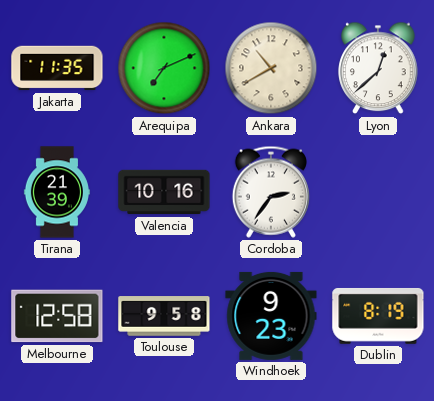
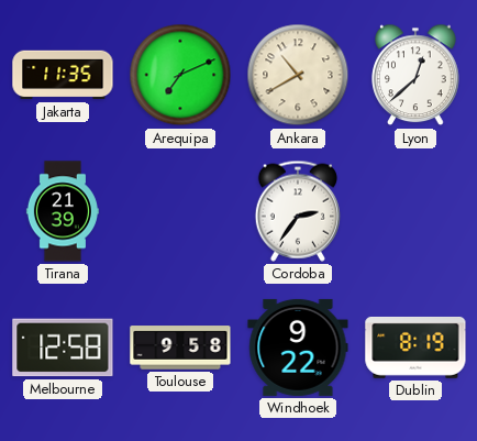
Valencia: 10:16 -> none (164, 192)
Windhoek: 9:23 -> 9:22 (298, 348)
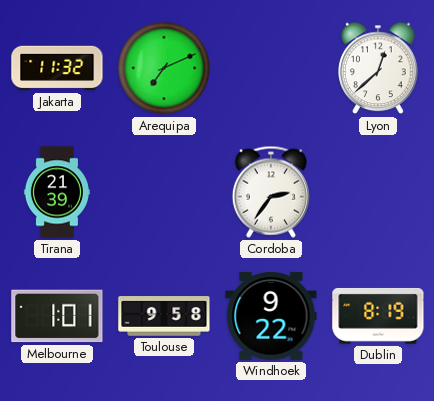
Jakarta: 11:35 -> 11:32 (57, 68)
Ankara: 10:40 -> none (298, 75)
Melbourne: 12:58 -> 1:01 (57, 316)
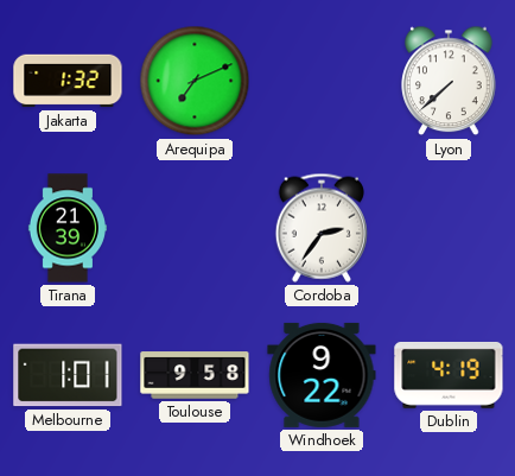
Jakarta: 11:32 -> 1:32 (68, 81)
Lyon: 12:38 -> 7:38 (449, 81)
Dublin: 8:19 -> 4:19 (449, 375)
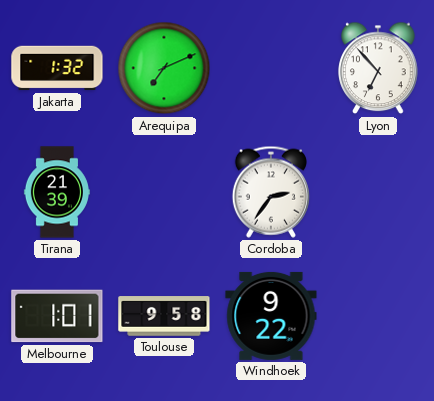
Lyon: 7:38 -> 6:53 (378, 68)
Dublin: 4:19 -> none (449, 375)
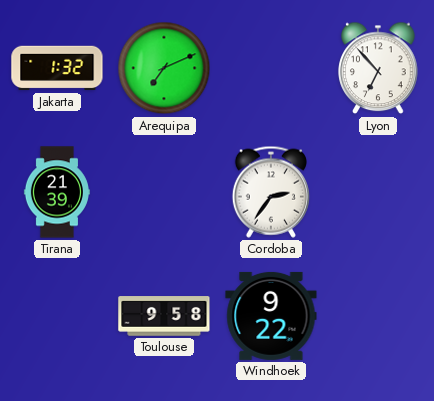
Melbourne: 1:01 -> none (57, 316)
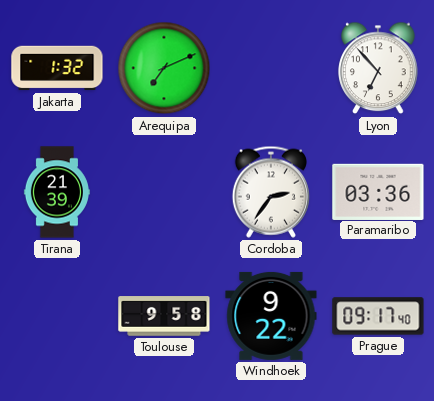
Paramaribo: none -> 03:36 (378, 191)
Prague: none -> 09:17 (378, 316)
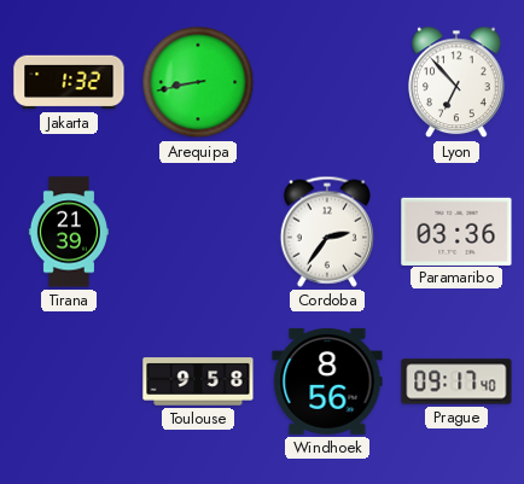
Arequipa: 7:11 -> 8:43 (198, 82)
Windhoek: 9:22 -> 8:56 (327, 381)
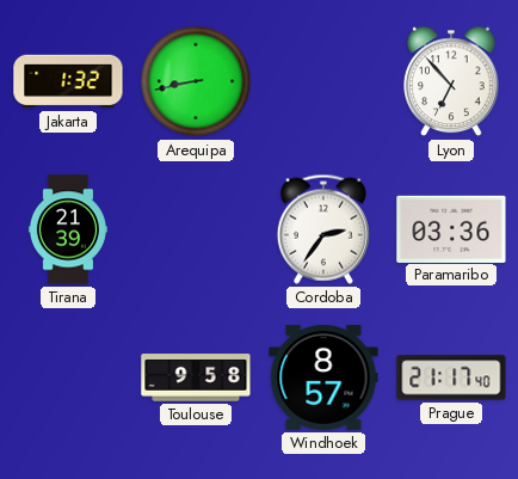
Windhoek: 8:56 -> 8:57 (323, 377)
Prague: 09:17 -> 21:17 (451, 377)
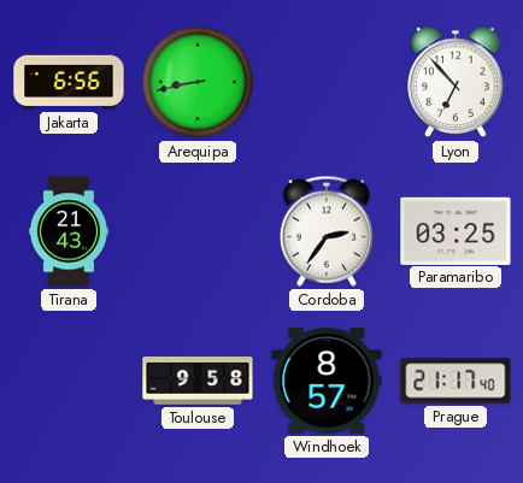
Jakarta: 1:32 -> 6:56 (69, 82)
Tirana: 21:39 -> 21:43 (69, 231)
Paramaribo: 03:36 -> 03:25 (456, 230)
